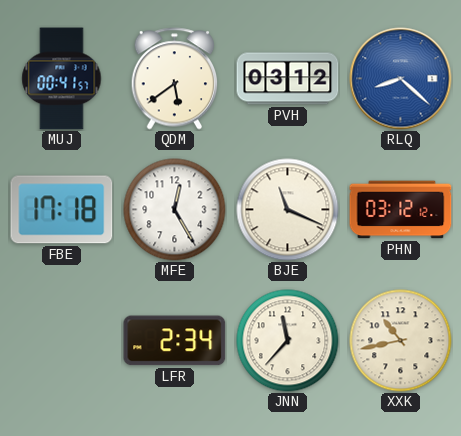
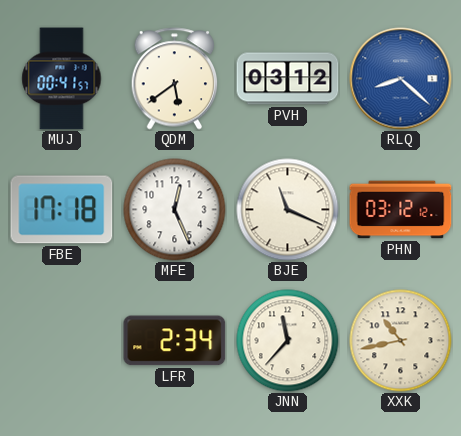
MFE: 12:25 -> 12:26 (175, 210)
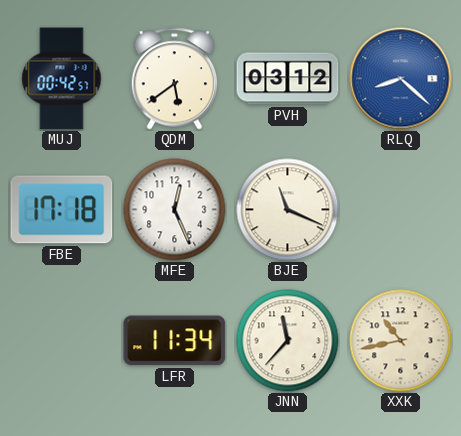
MUJ: 00:41 -> 00:42 (62, 79)
PHN: 03:12 -> none (401, 210)
LFR: 2:34 -> 11:34 (175, 341)
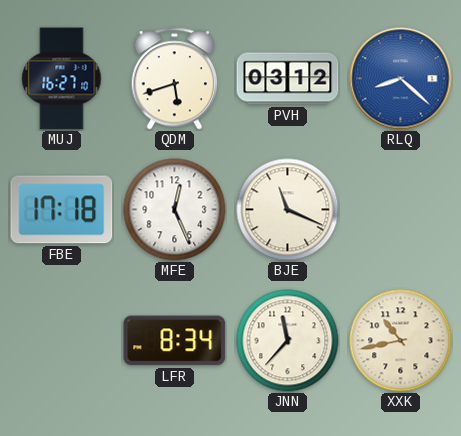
MUJ: 00:42 -> 16:27 (62, 79)
QDM: 5:39 -> 5:42 (175, 79)
LFR: 11:34 -> 8:34 (175, 341)
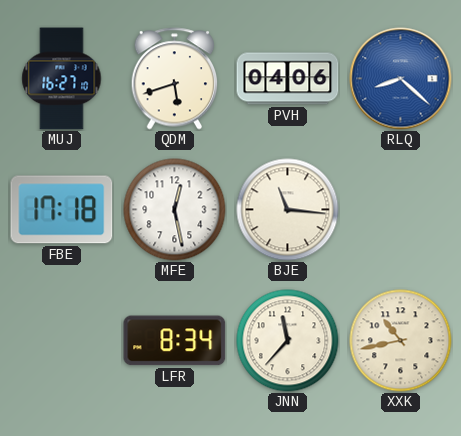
PVH: 03:12 -> 04:06 (288, 79)
MFE: 12:26 -> 12:28 (175, 210)
BJE: 11:19 -> 11:16 (288, 210)
